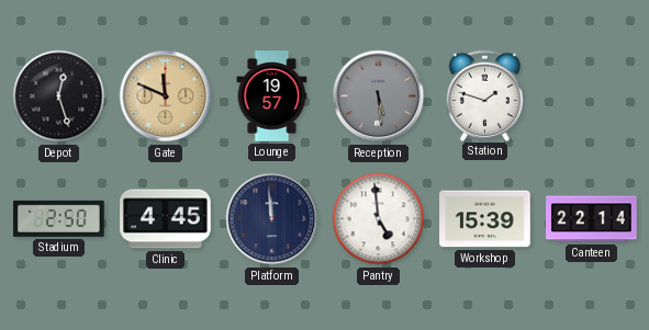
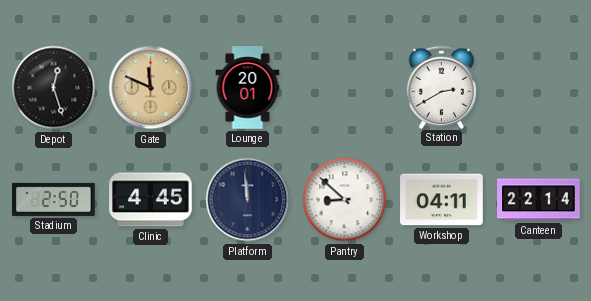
Lounge: 19:57 -> 20:01 (248, 88)
Reception: 5:29 -> none (379, 96)
Station: 1:48 -> 2:40 (442, 87)
Pantry: 4:59 -> 8:52 (345, 200)
Workshop: 15:39 -> 04:11 (442, 200)
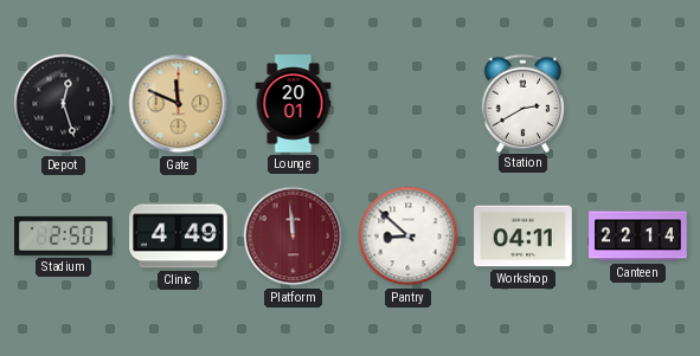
Clinic: 4:45 -> 4:49 (179, 237)
Platform dial: navy -> burgundy (294, 237)
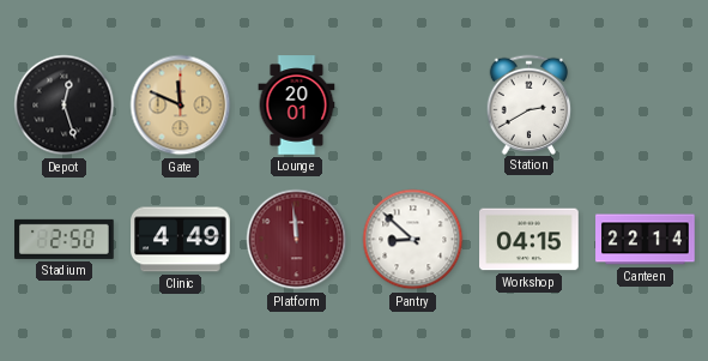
Workshop: 04:11 -> 04:15 (530, 240)
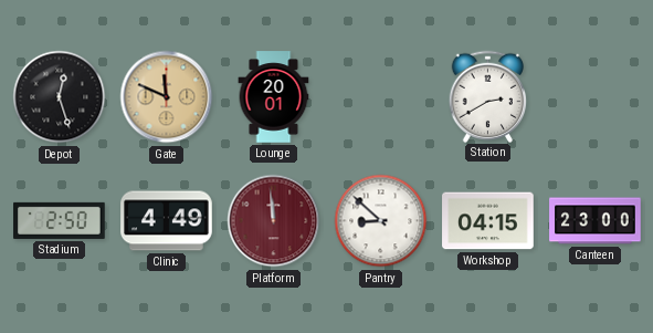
Canteen: 22:14 -> 23:00 (596, 221)
